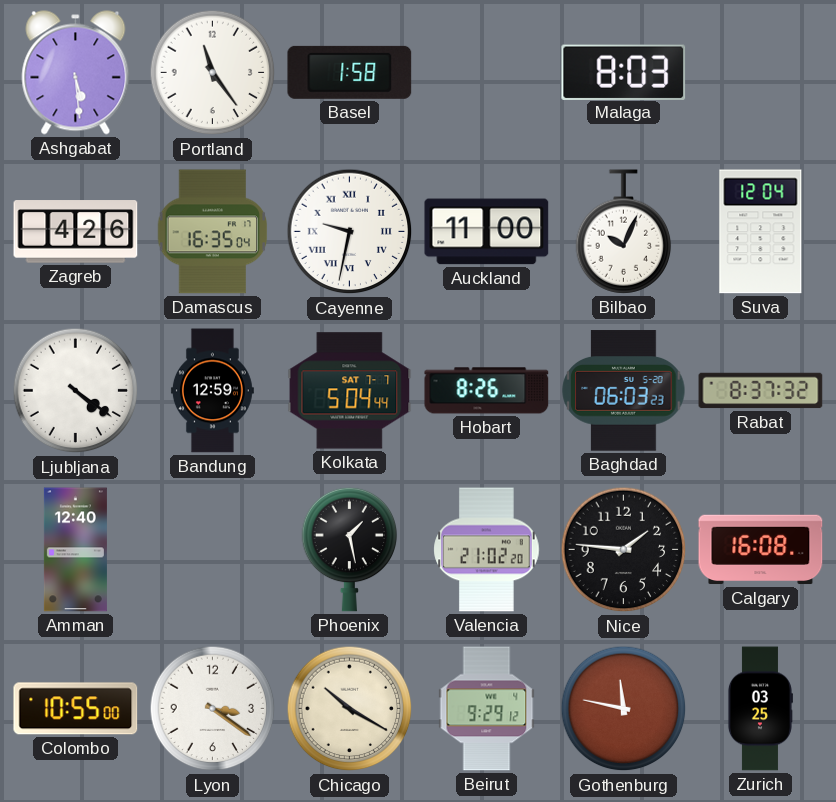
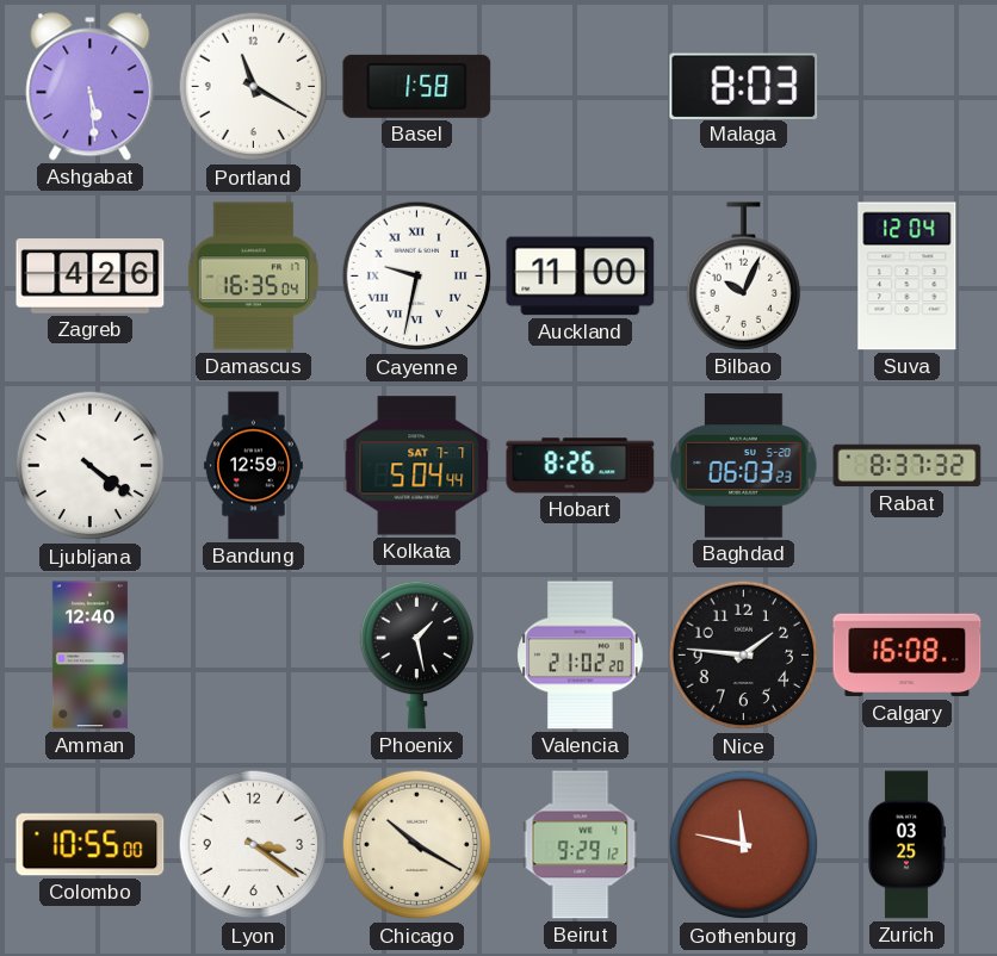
Portland: 11:24 -> 11:20 (254, 87)
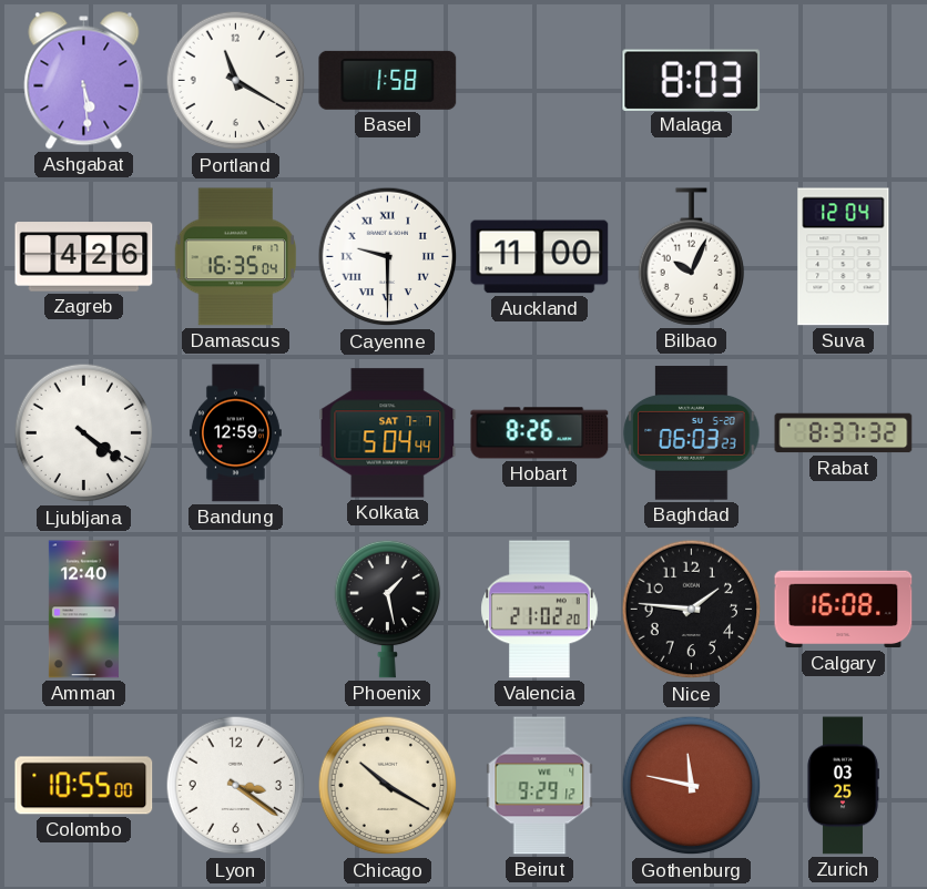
Cayenne: 9:32 -> 9:30 (388, 257)
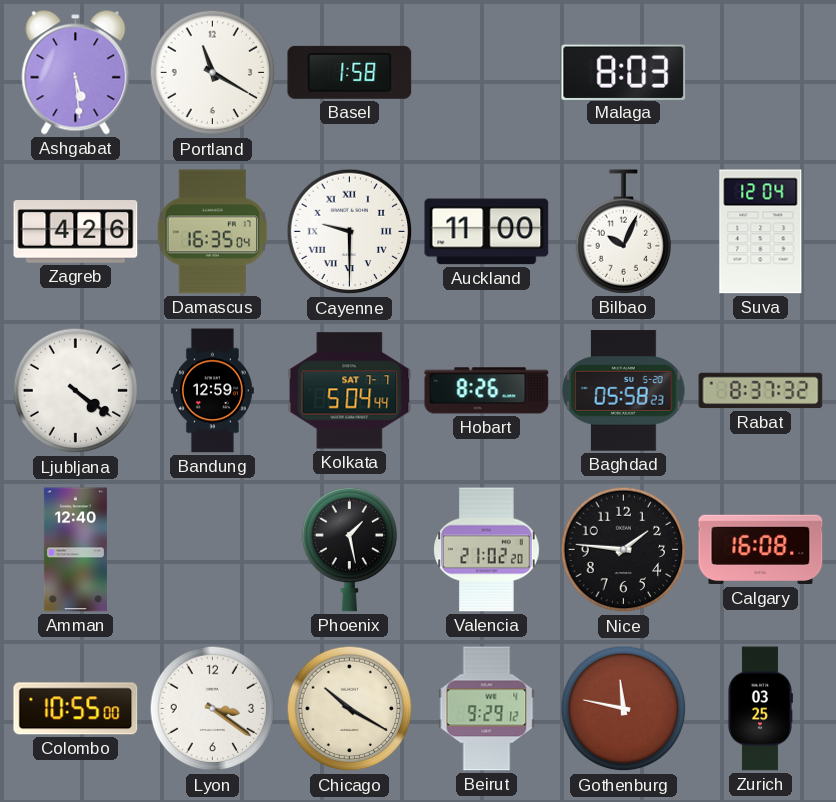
Baghdad: 06:03 -> 05:58 (624, 391)
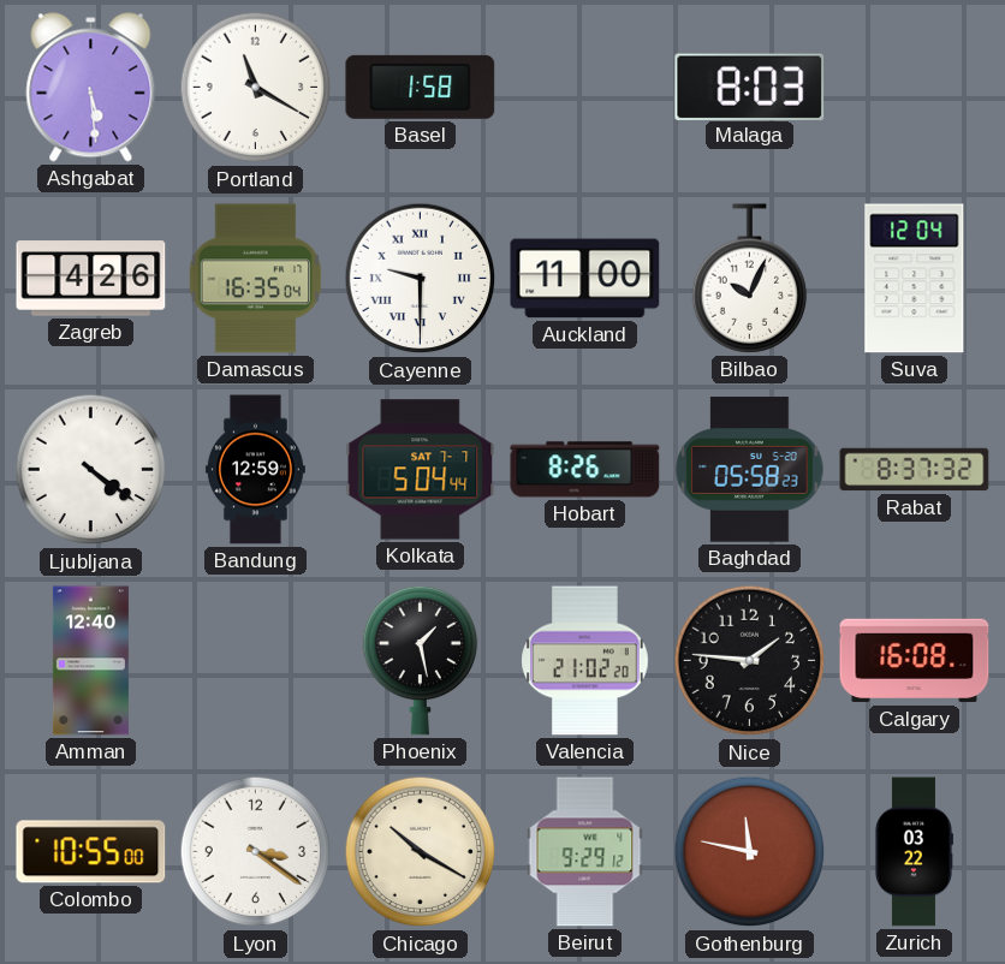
Zurich: 03:25 -> 03:22 (914, 852)
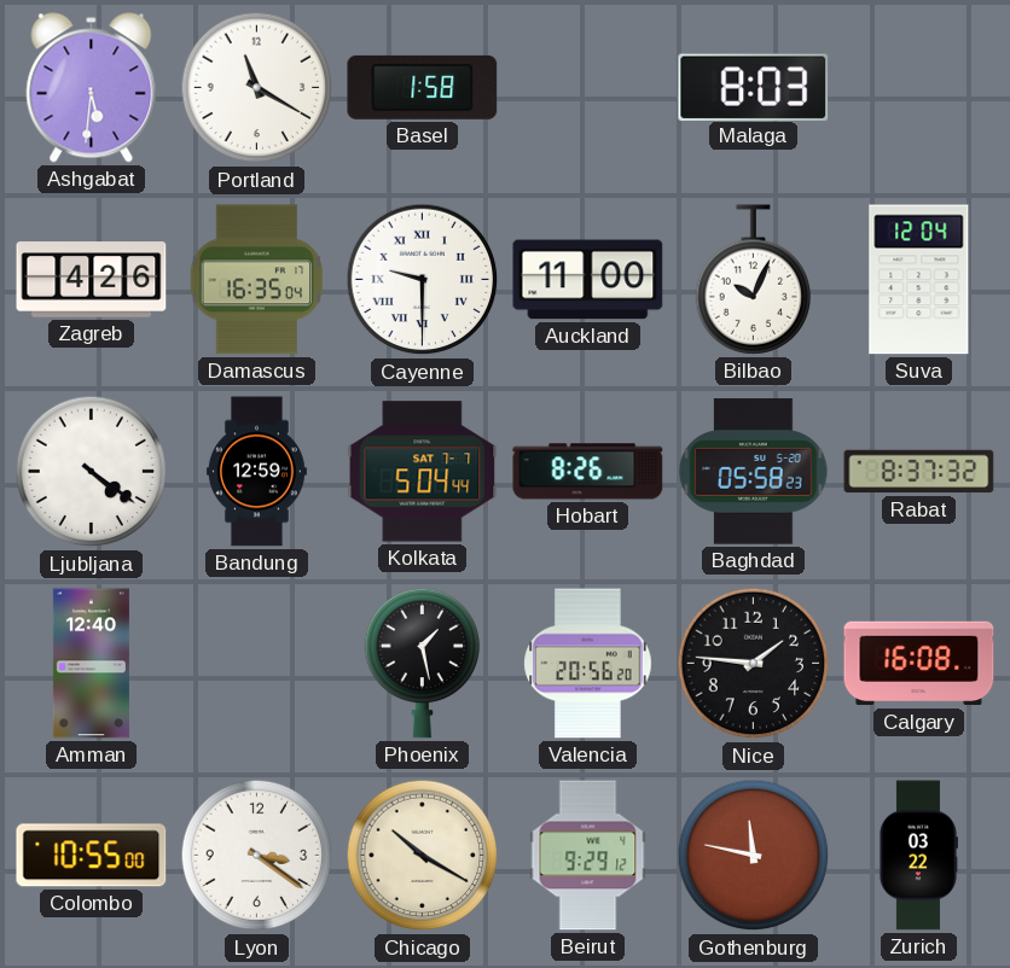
Ashgabat: 5:29 -> 5:31 (92, 88)
Valencia: 21:02 -> 20:56 (588, 664)
